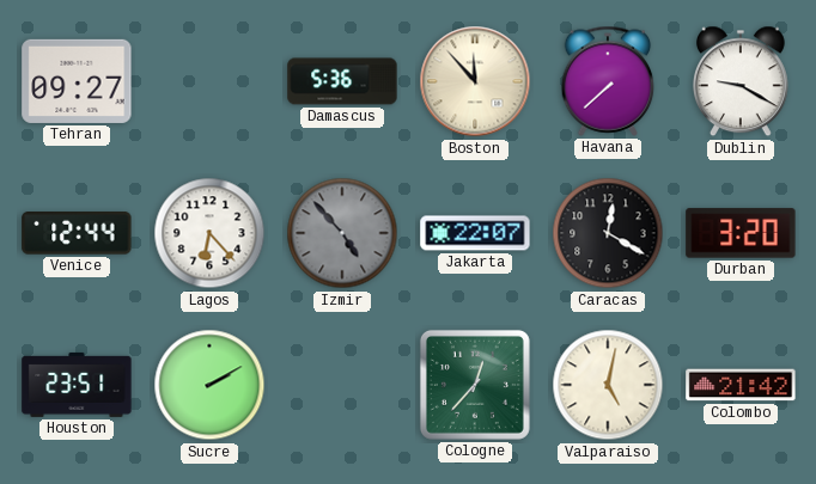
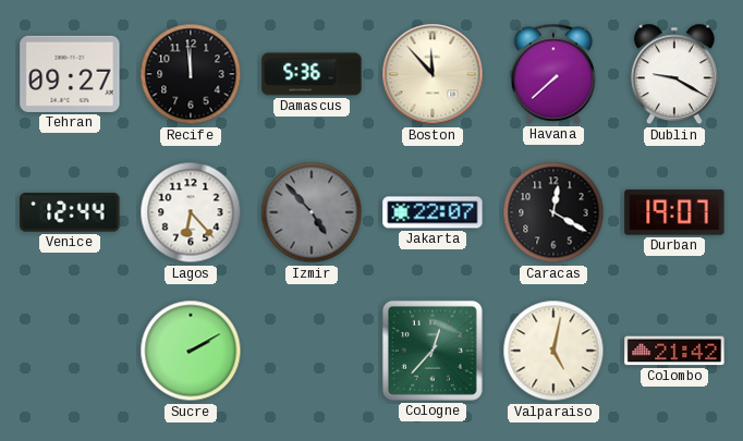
Recife: none -> 11:59 (191, 74)
Durban: 3:20 -> 19:07 (674, 212)
Houston: 23:51 -> none (77, 385)
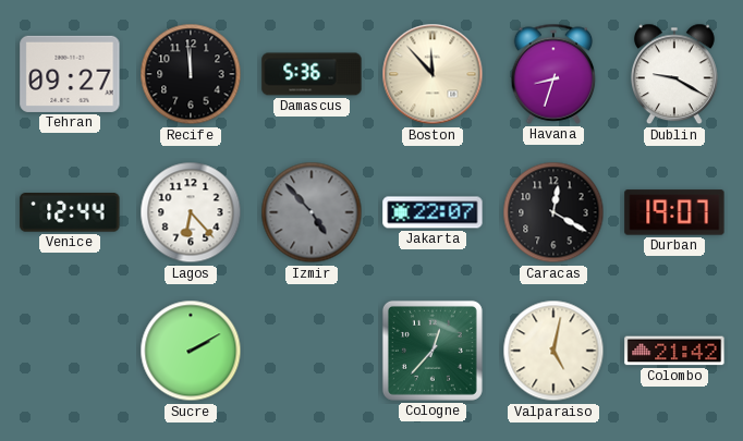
Havana: 7:38 -> 8:33 (553, 74)
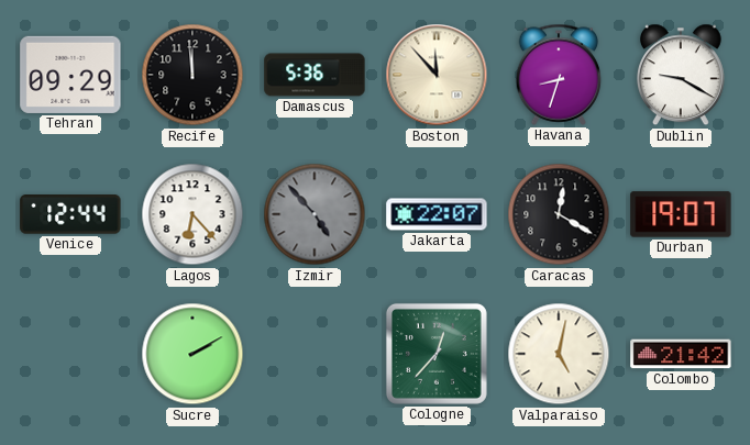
Tehran: 09:27 -> 09:29 (70, 75)
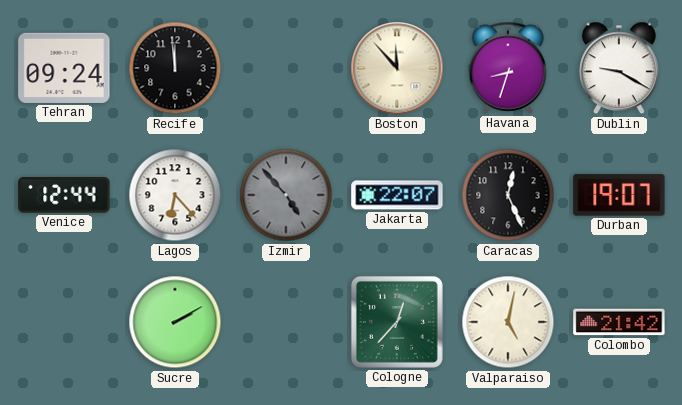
Tehran: 09:29 -> 09:24 (64, 68)
Damascus: 5:36 -> none (315, 75)
Caracas: 12:20 -> 12:26 (508, 195)
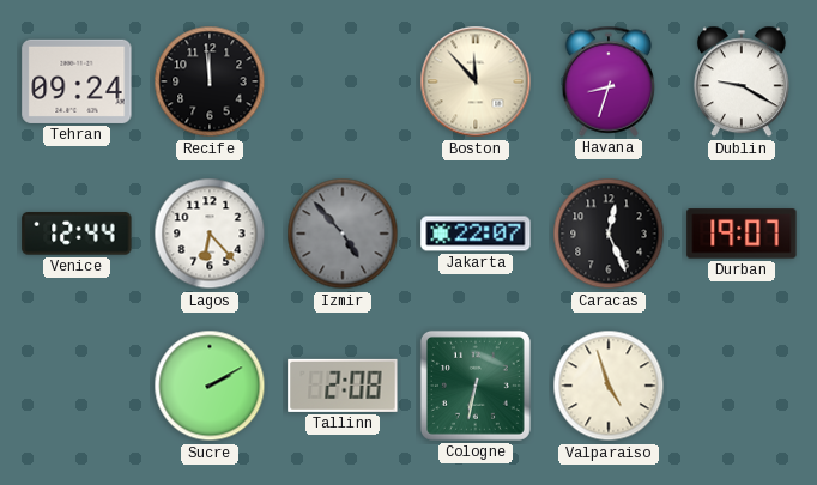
Tallinn: none -> 2:08 (343, 386)
Cologne: 12:37 -> 6:32 (476, 386)
Valparaiso: 5:02 -> 4:57 (609, 386)
Colombo: 21:42 -> none (619, 322)
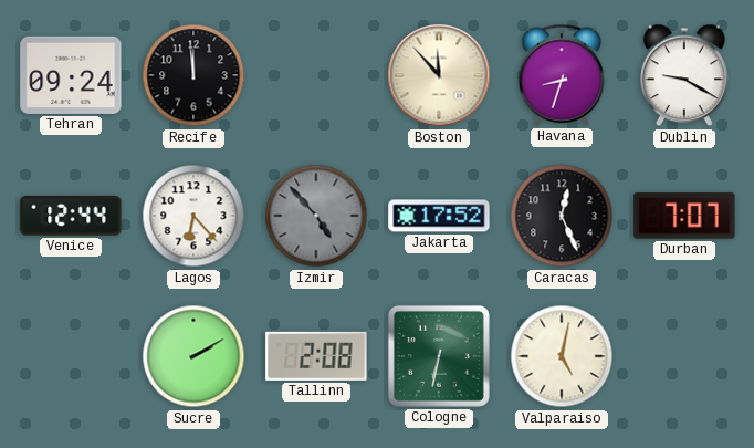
Jakarta: 22:07 -> 17:52 (439, 216)
Durban: 19:07 -> 7:07 (684, 216)
Valparaiso: 4:57 -> 5:02 (562, 356)
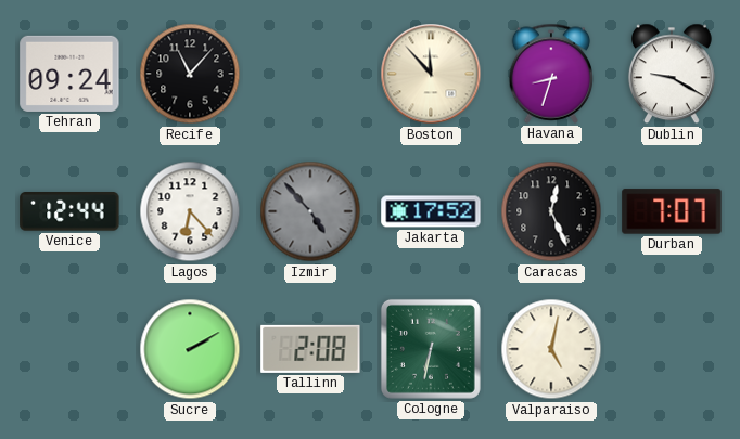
Recife: 11:59 -> 11:07 (190, 74)
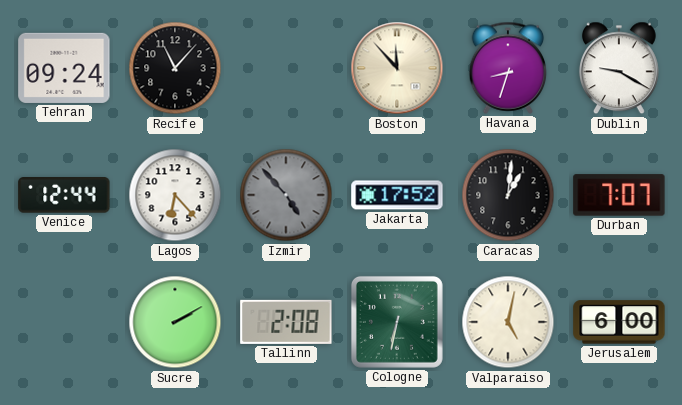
Caracas: 12:26 -> 1:01 (508, 195)
Jerusalem: none -> 6:00 (619, 322)
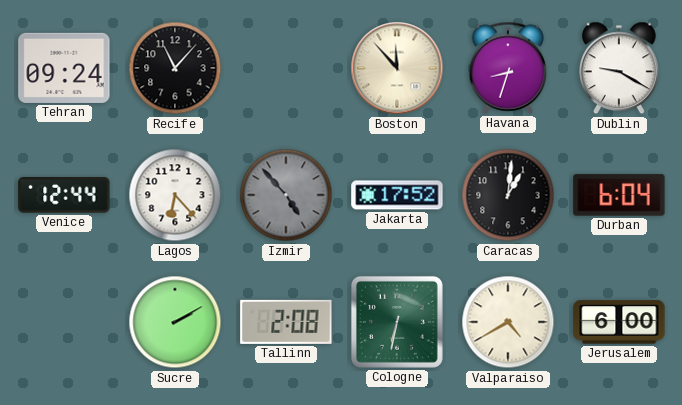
Durban: 7:07 -> 6:04 (619, 195)
Valparaiso: 5:02 -> 4:40 (508, 322)
